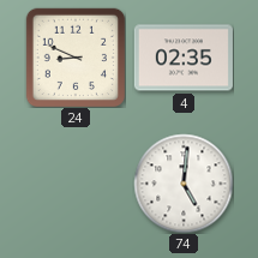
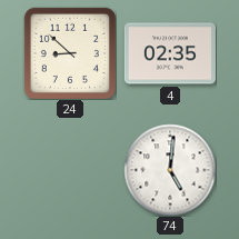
24: 8:49 -> 8:52 (69, 52)
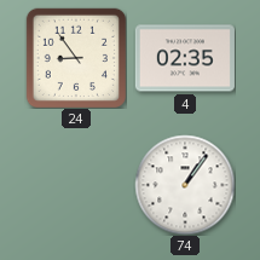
24: 8:52 -> 8:54 (75, 57)
74: 5:01 -> 1:06 (185, 185)
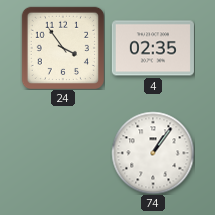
24: 8:54 -> 3:54 (62, 47)
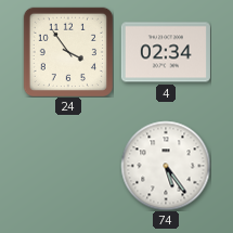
4: 02:35 -> 02:34 (166, 52)
74: 1:06 -> 5:24 (166, 166)
